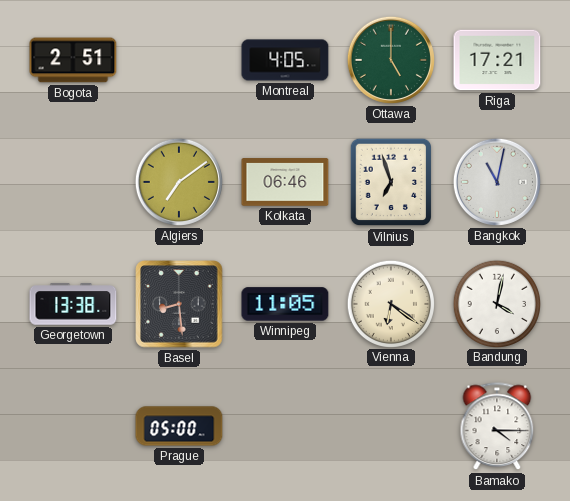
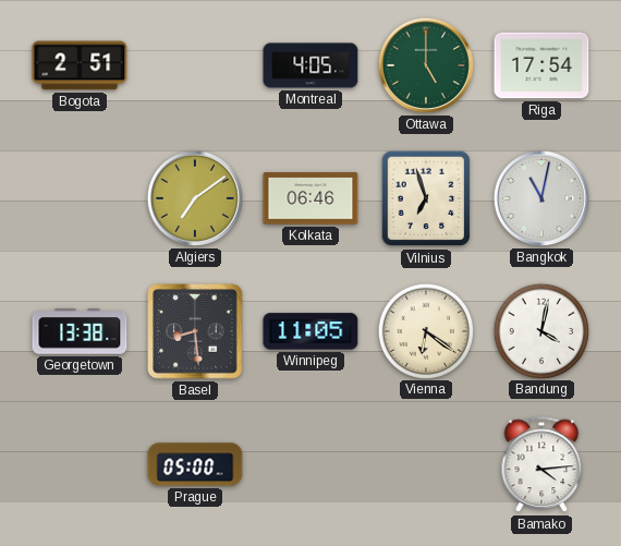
Riga: 17:21 -> 17:54 (541, 65)
Bamako: 4:15 -> 4:14 (541, 465)
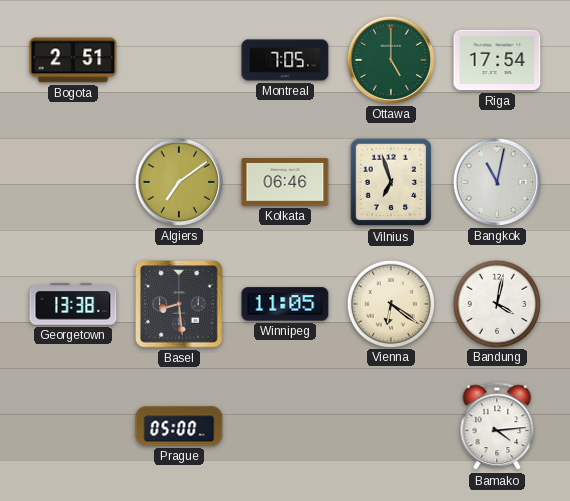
Montreal: 4:05 -> 7:05 (285, 60)
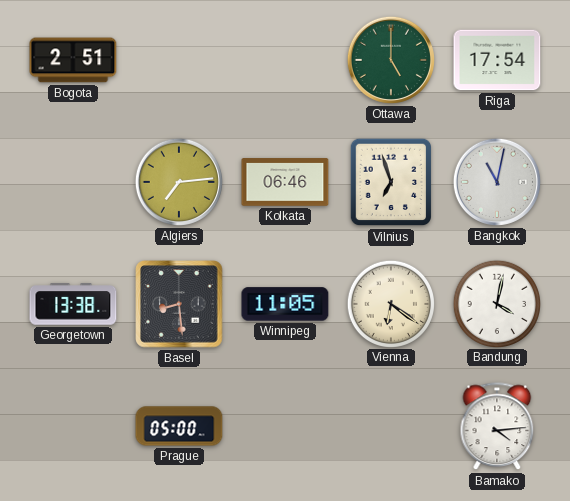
Montreal: 7:05 -> none (285, 60)
Algiers: 7:09 -> 7:14 (179, 182)
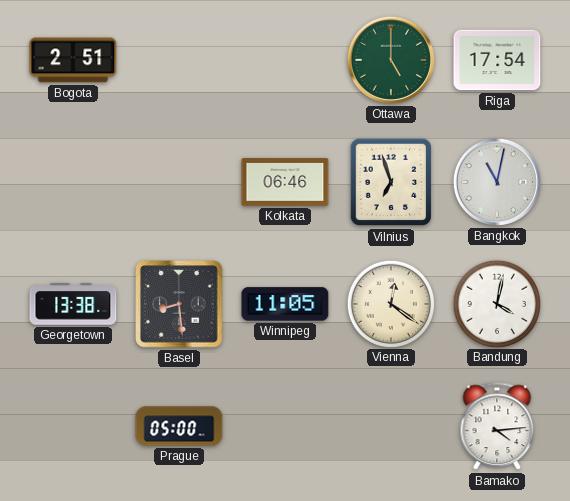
Algiers: 7:14 -> none (179, 182)
Vienna: 6:21 -> 12:21 (390, 303)
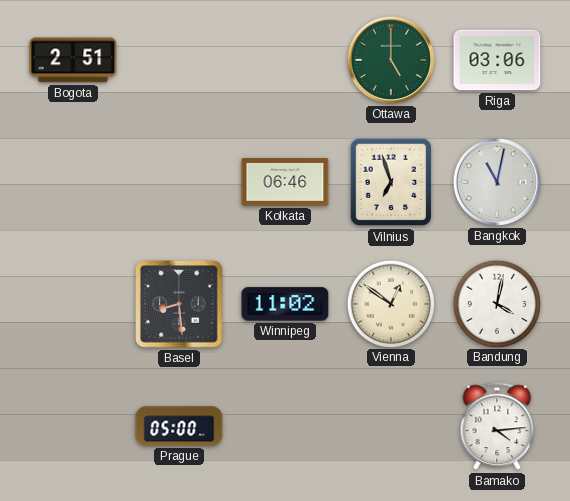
Riga: 17:54 -> 03:06 (497, 60)
Georgetown: 13:38 -> none (73, 304)
Winnipeg: 11:05 -> 11:02 (285, 304)
Vienna: 12:21 -> 12:51 (390, 303)
